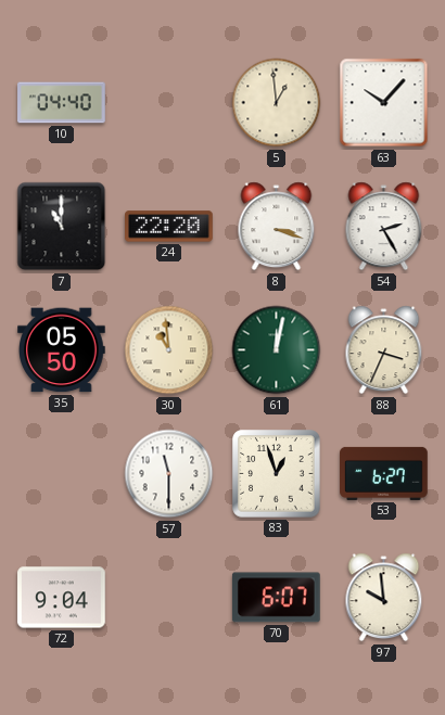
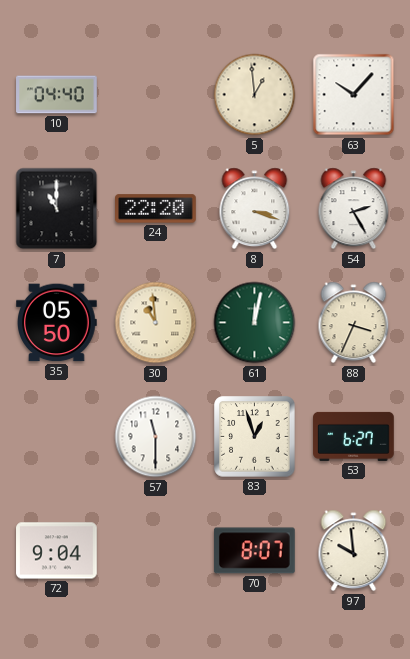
70: 6:07 -> 8:07 (254, 551)
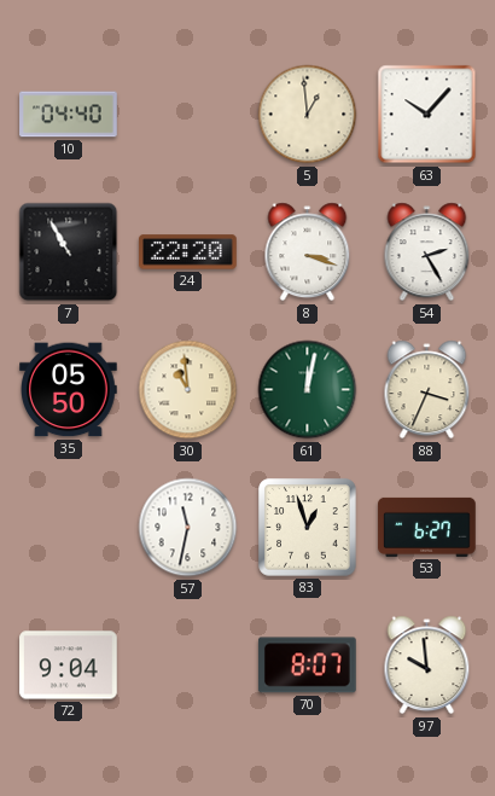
7: 11:00 -> 10:55 (69, 252)
57: 11:30 -> 11:32 (188, 528)
